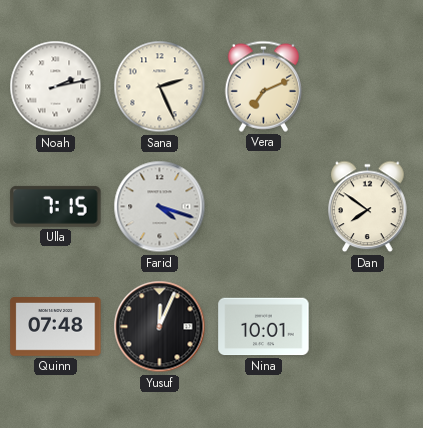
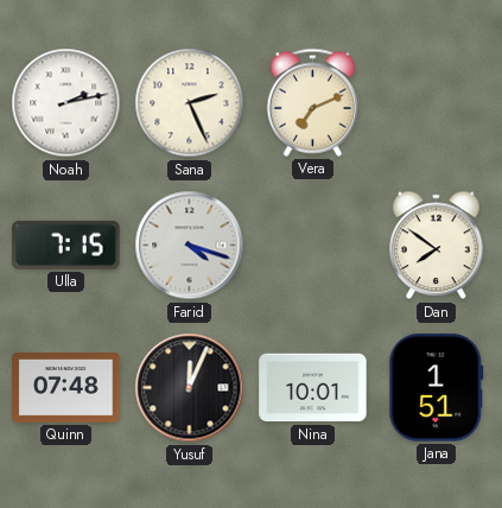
Jana: none -> 1:51 (437, 388)
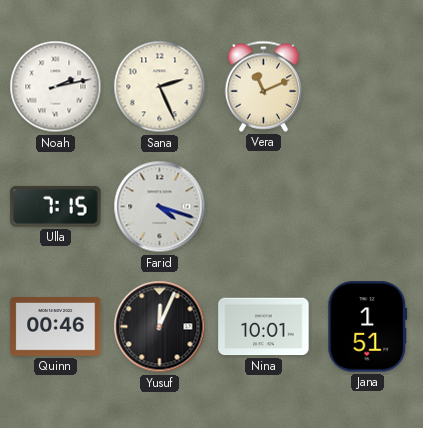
Vera: 7:11 -> 11:11 (263, 86)
Dan: 7:51 -> none (437, 246)
Quinn: 07:48 -> 00:46 (56, 327)
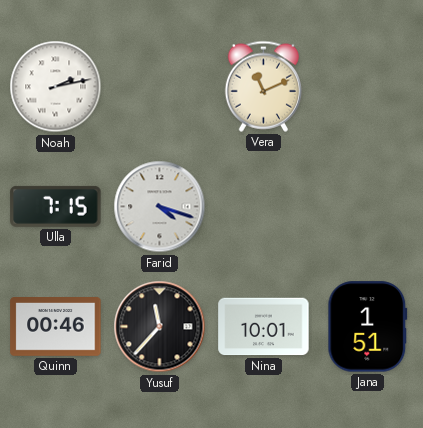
Sana: 2:26 -> none (160, 87)
Yusuf: 12:04 -> 11:37 (160, 327)
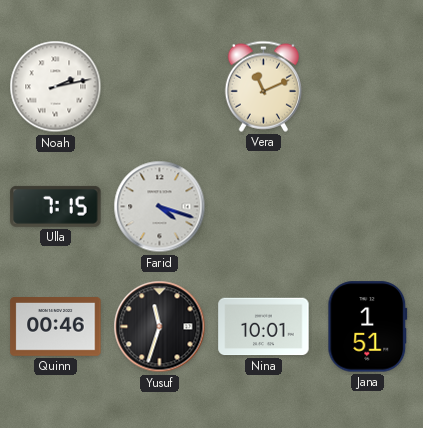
Yusuf: 11:37 -> 11:33 (160, 327)
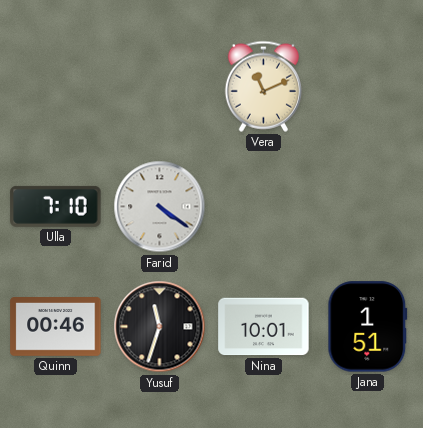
Noah: 2:13 -> none (56, 87)
Ulla: 7:15 -> 7:10 (56, 206)
Farid: 4:18 -> 4:21 (160, 207)
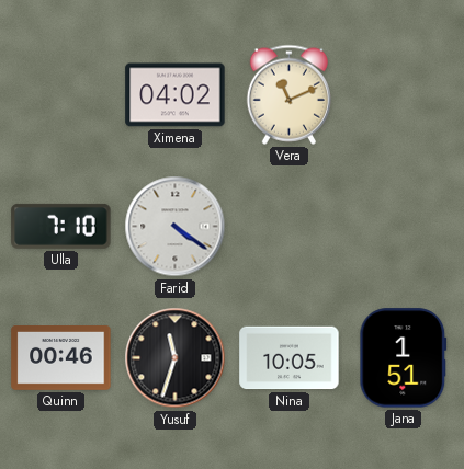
Ximena: none -> 04:02 (176, 95)
Nina: 10:01 -> 10:05 (290, 358)
